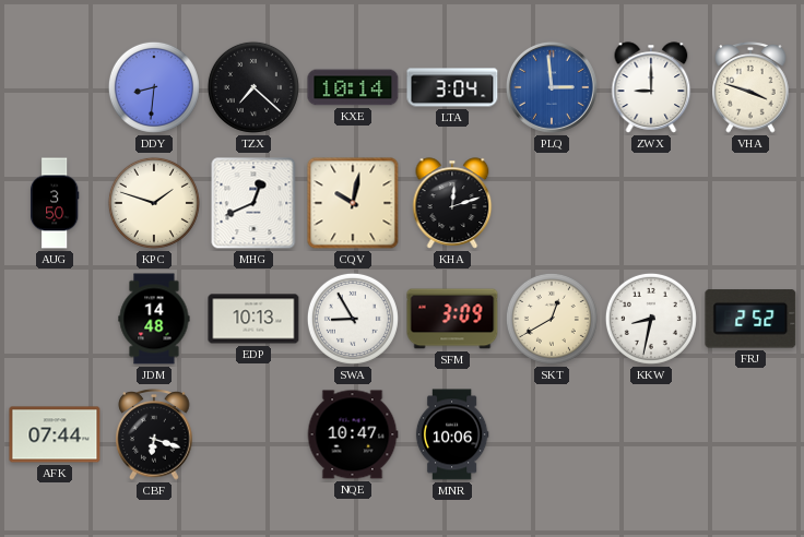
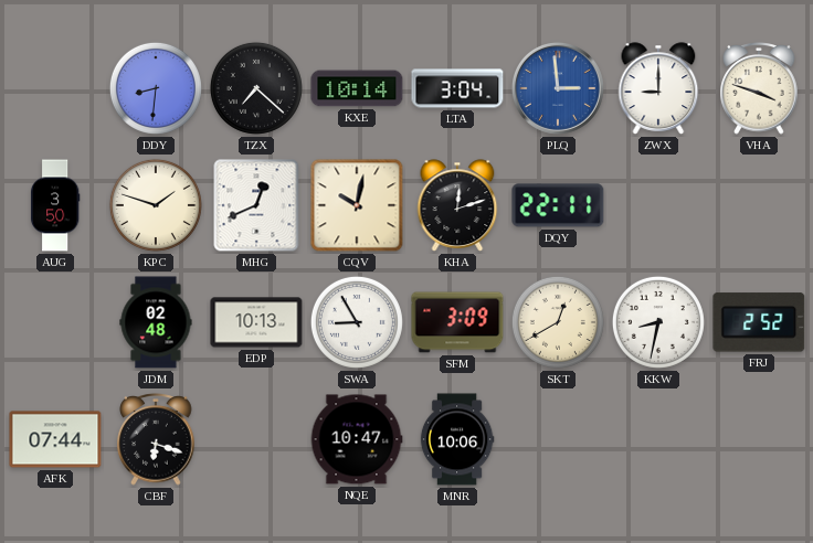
DQY: none -> 22:11 (558, 205)
JDM: 14:48 -> 02:48 (156, 322)
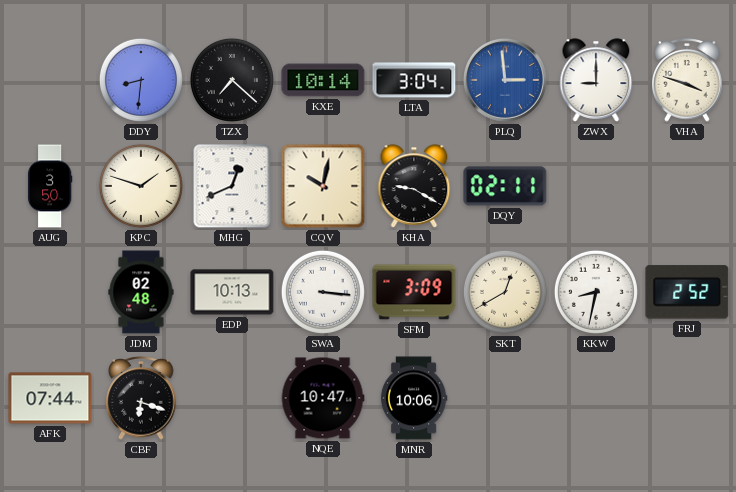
KHA: 12:12 -> 9:20 (414, 186)
DQY: 22:11 -> 02:11 (505, 186)
SWA: 8:55 -> 3:16 (323, 292)
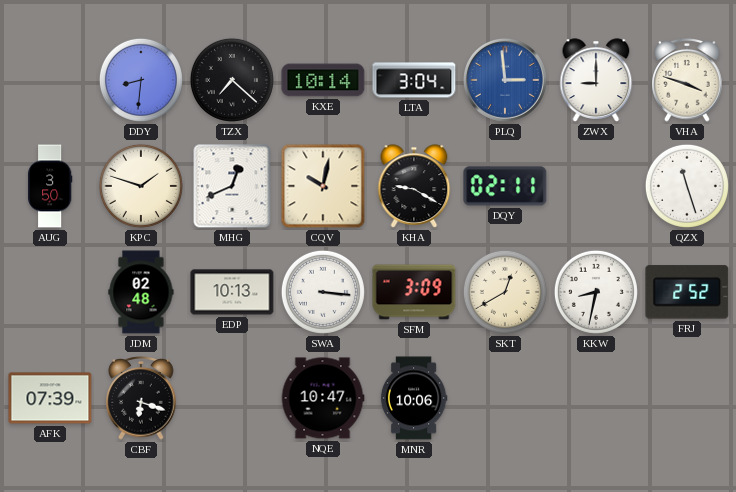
QZX: none -> 11:27 (687, 186)
AFK: 07:44 -> 07:39 (50, 398)
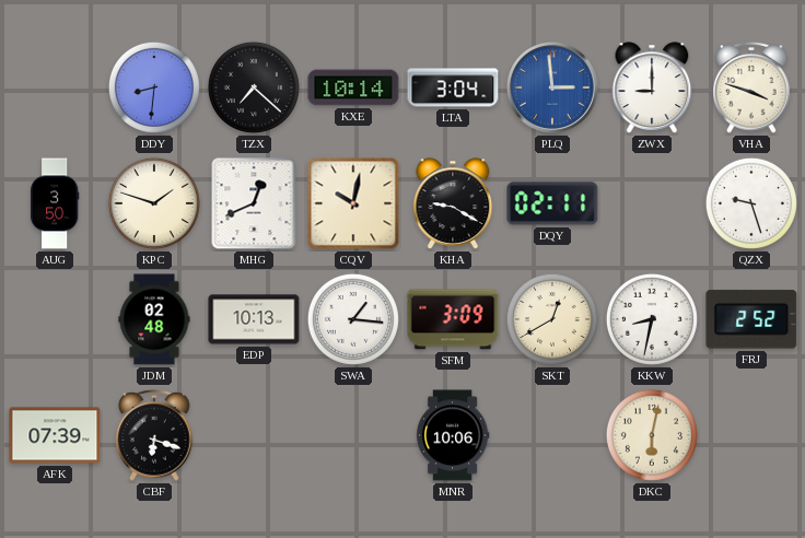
QZX: 11:27 -> 9:27 (751, 203)
SWA: 3:16 -> 1:16 (353, 319)
NQE: 10:47 -> none (323, 398)
DKC: none -> 6:02 (652, 435)
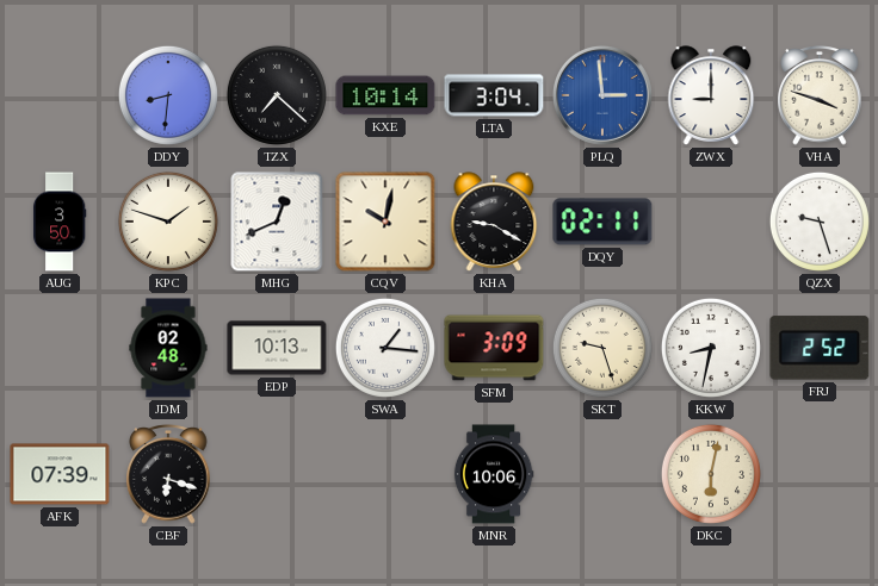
SKT: 12:40 -> 9:27 (602, 348)
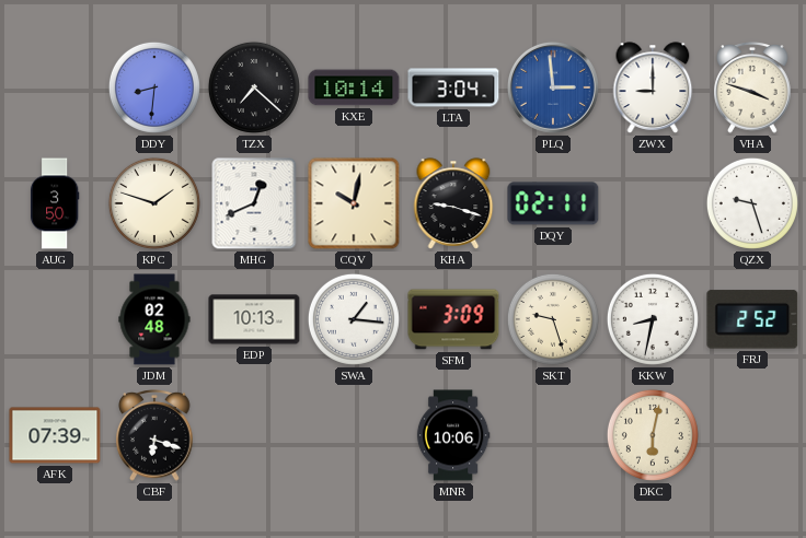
KHA: 9:20 -> 9:18 (453, 203)
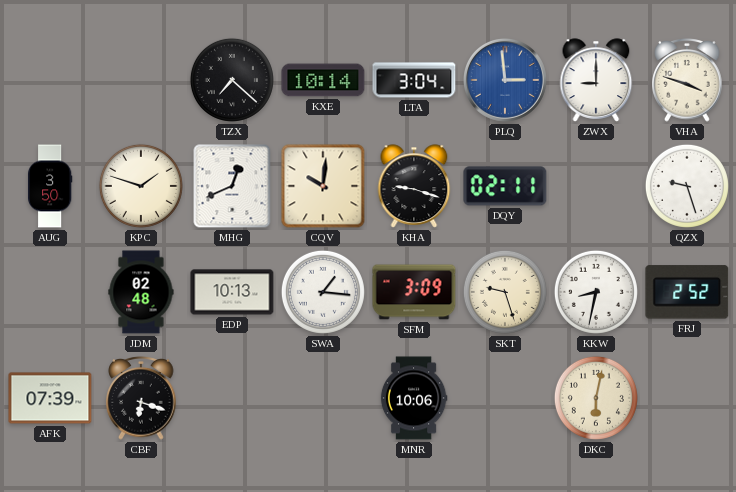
DDY: 8:31 -> none (154, 87)
CQV: 10:02 -> 10:01 (323, 186)
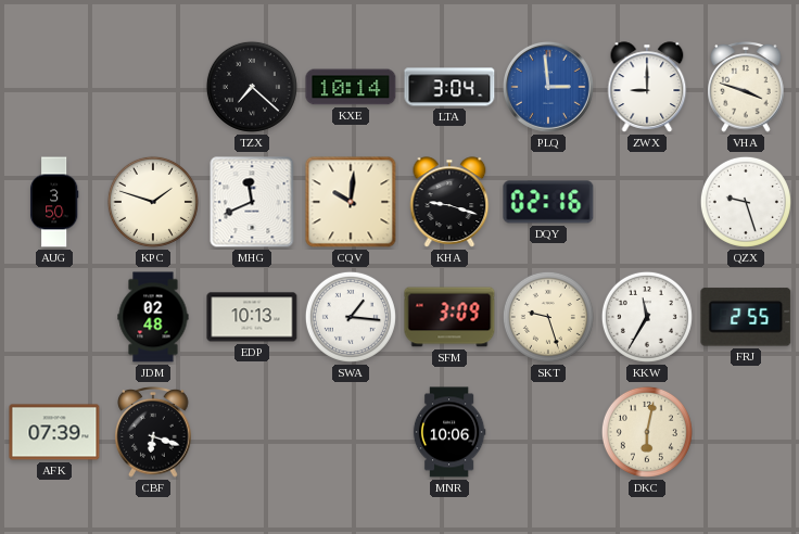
MHG: 12:41 -> 11:41 (252, 202)
DQY: 02:11 -> 02:16 (548, 202)
KKW: 8:32 -> 11:35 (647, 317)
FRJ: 2:52 -> 2:55 (746, 317)
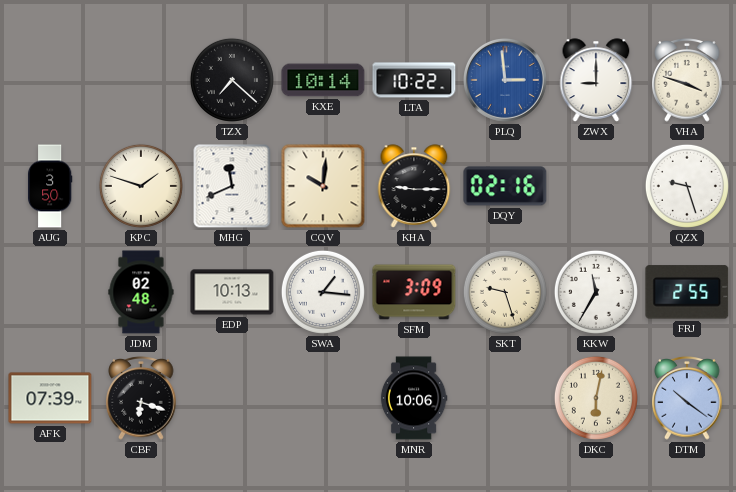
LTA: 3:04 -> 10:22 (414, 80)
KHA: 9:18 -> 9:15 (414, 186)
DTM: none -> 10:21 (687, 399)
